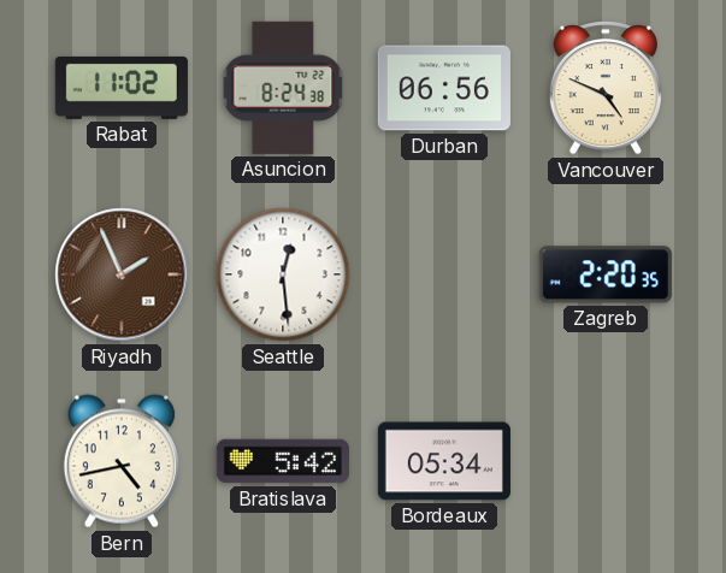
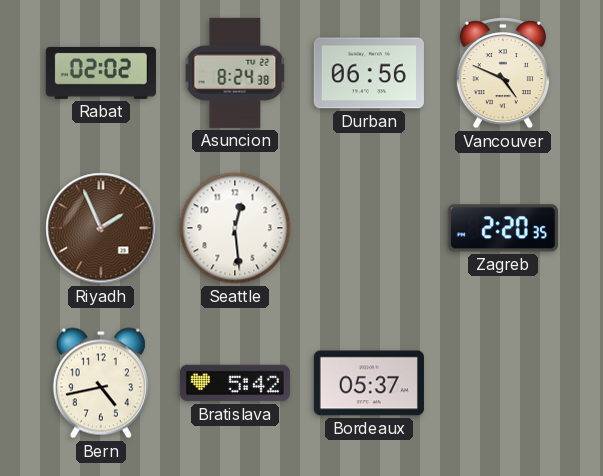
Rabat: 11:02 -> 02:02 (101, 73)
Bordeaux: 05:34 -> 05:37 (369, 383)
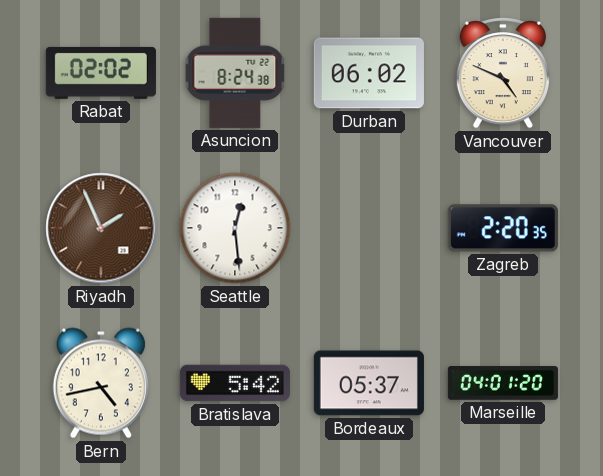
Durban: 06:56 -> 06:02 (369, 73)
Marseille: none -> 04:01 (503, 383)
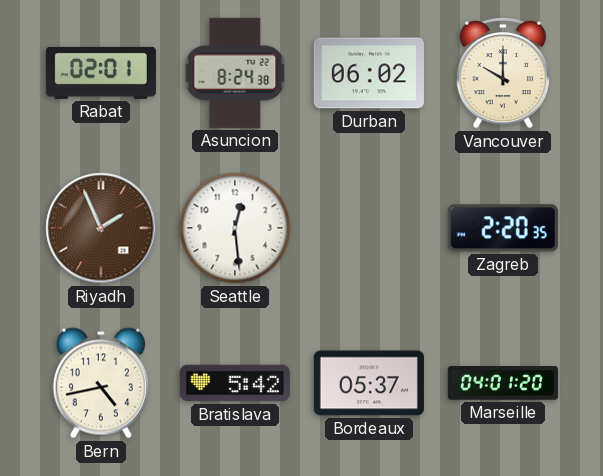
Rabat: 02:02 -> 02:01 (101, 73)
Vancouver: 4:49 -> 10:00 (503, 73)
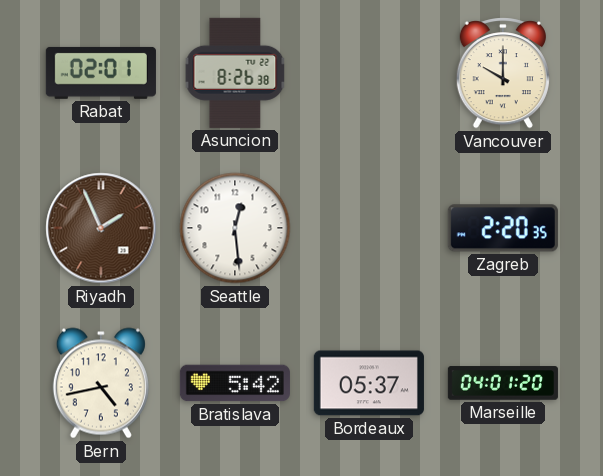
Asuncion: 8:24 -> 8:26 (235, 73)
Durban: 06:02 -> none (369, 73)
